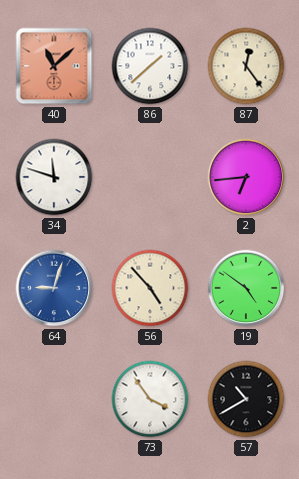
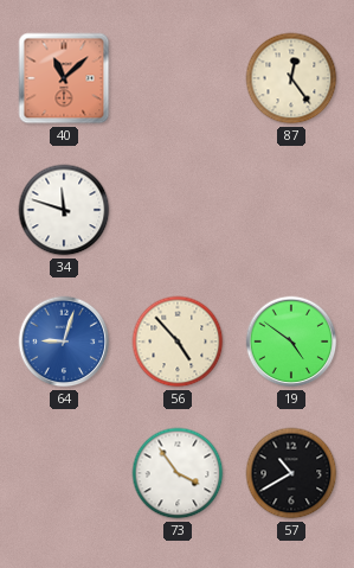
86: 1:38 -> none (150, 66)
2: 6:44 -> none (246, 177)
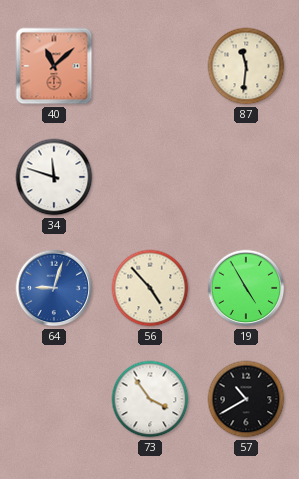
87: 12:24 -> 11:31 (246, 66)
19: 4:51 -> 4:55 (246, 288)
